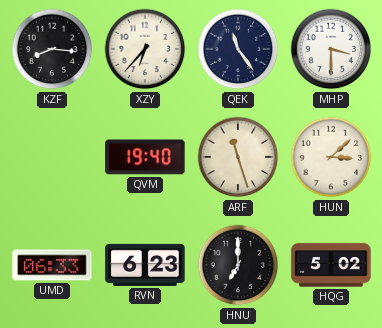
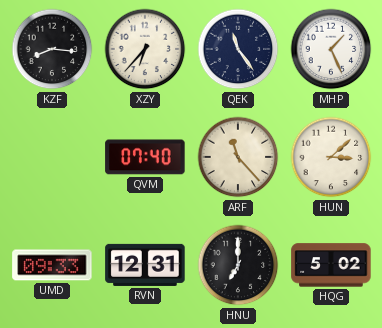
MHP: 3:30 -> 1:26 (331, 49)
QVM: 19:40 -> 07:40 (145, 157)
ARF: 11:27 -> 11:23 (238, 157)
UMD: 06:33 -> 09:33 (52, 265)
RVN: 6:23 -> 12:31 (145, 265)
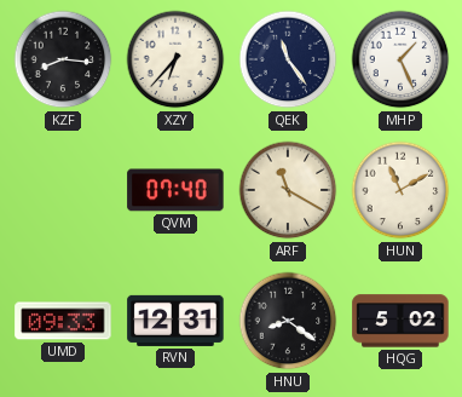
ARF: 11:23 -> 11:20 (288, 190)
HUN: 3:08 -> 11:10 (400, 190)
HNU: 7:00 -> 8:21 (288, 321)
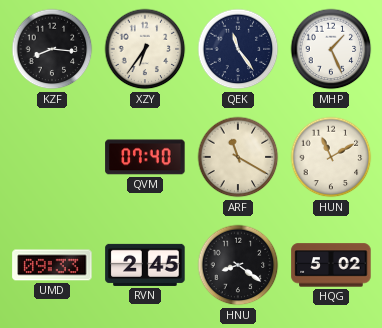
XZY: 6:37 -> 6:36 (145, 49)
RVN: 12:31 -> 2:45 (145, 265)
